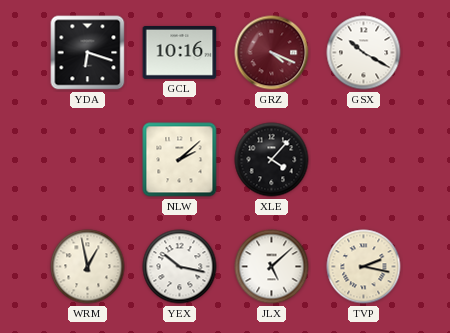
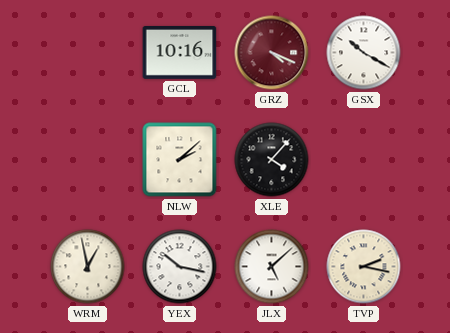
YDA: 6:18 -> none (88, 53)
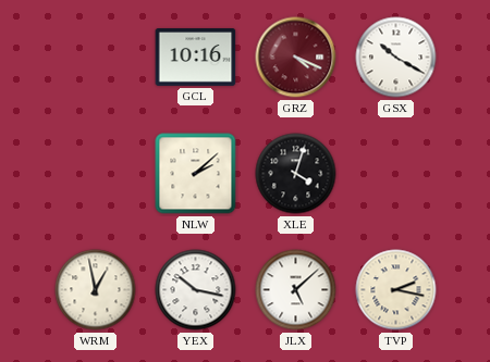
XLE: 4:07 -> 4:03 (296, 174)
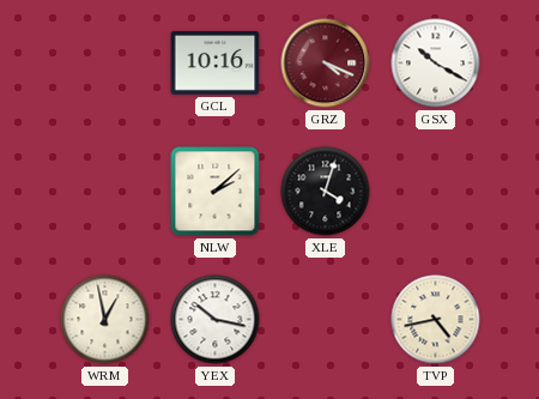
JLX: 5:08 -> none (296, 290)
TVP: 2:17 -> 4:43 (436, 320)
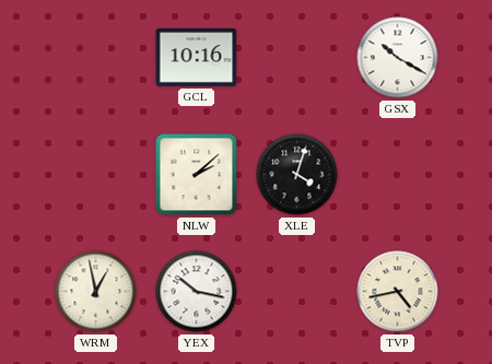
GRZ: 4:19 -> none (326, 64)
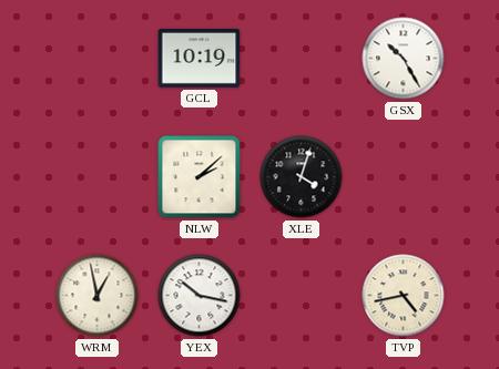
GCL: 10:16 -> 10:19 (200, 59)
GSX: 10:20 -> 10:25 (404, 59)
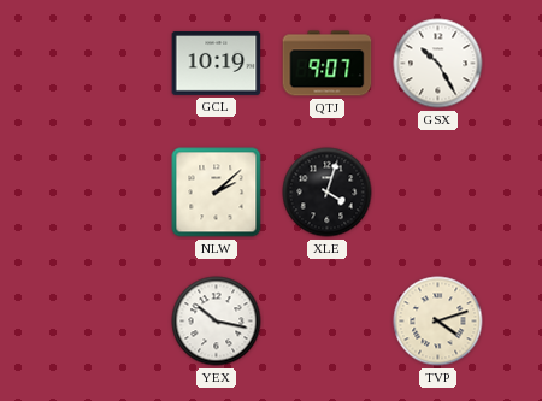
QTJ: none -> 9:07 (328, 64)
WRM: 12:58 -> none (98, 296)
TVP: 4:43 -> 4:12 (438, 322)
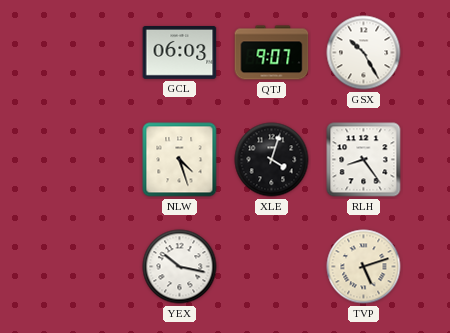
GCL: 10:19 -> 06:03 (180, 53)
NLW: 2:08 -> 4:27 (180, 160)
RLH: none -> 8:24 (364, 160)
TVP: 4:12 -> 5:12 (364, 267)
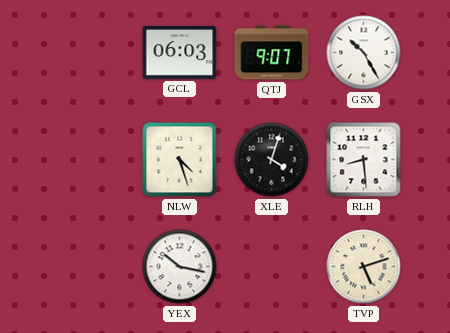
RLH: 8:24 -> 8:29 (364, 160)
